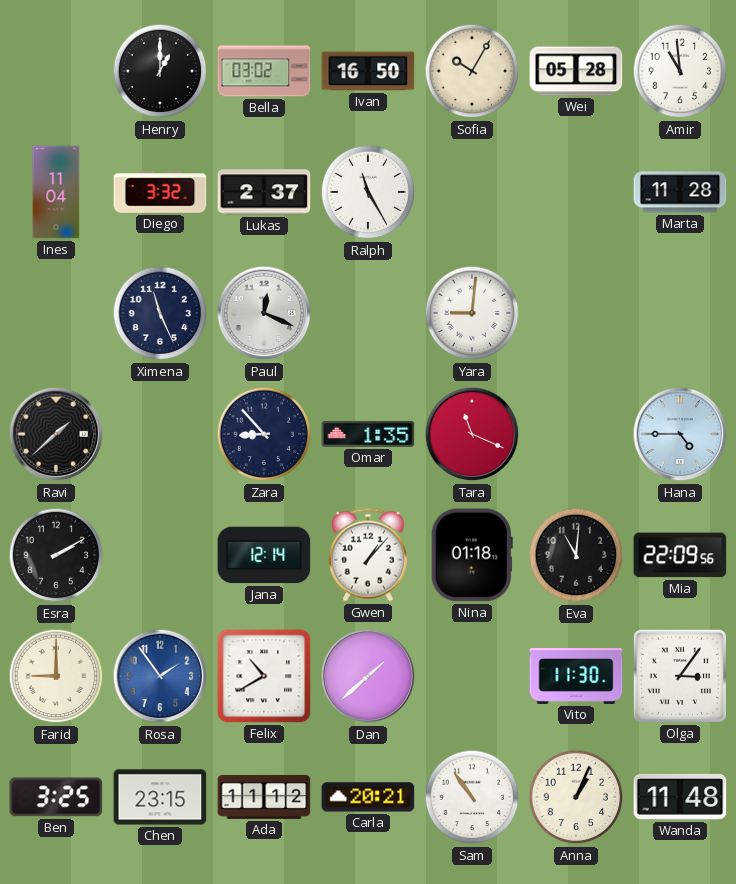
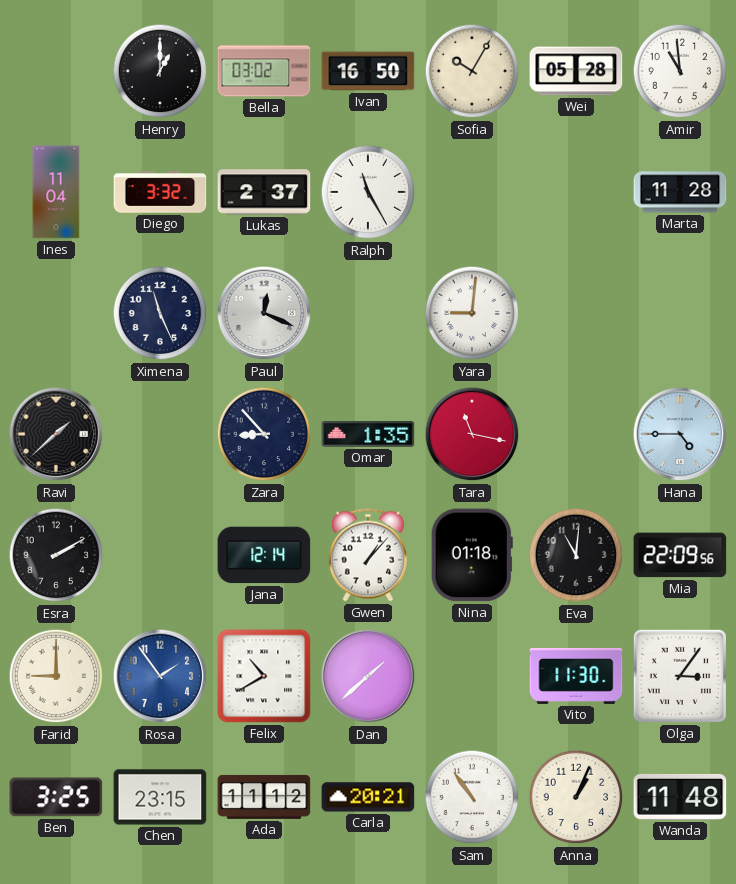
Tara: 11:19 -> 11:17 (472, 434)
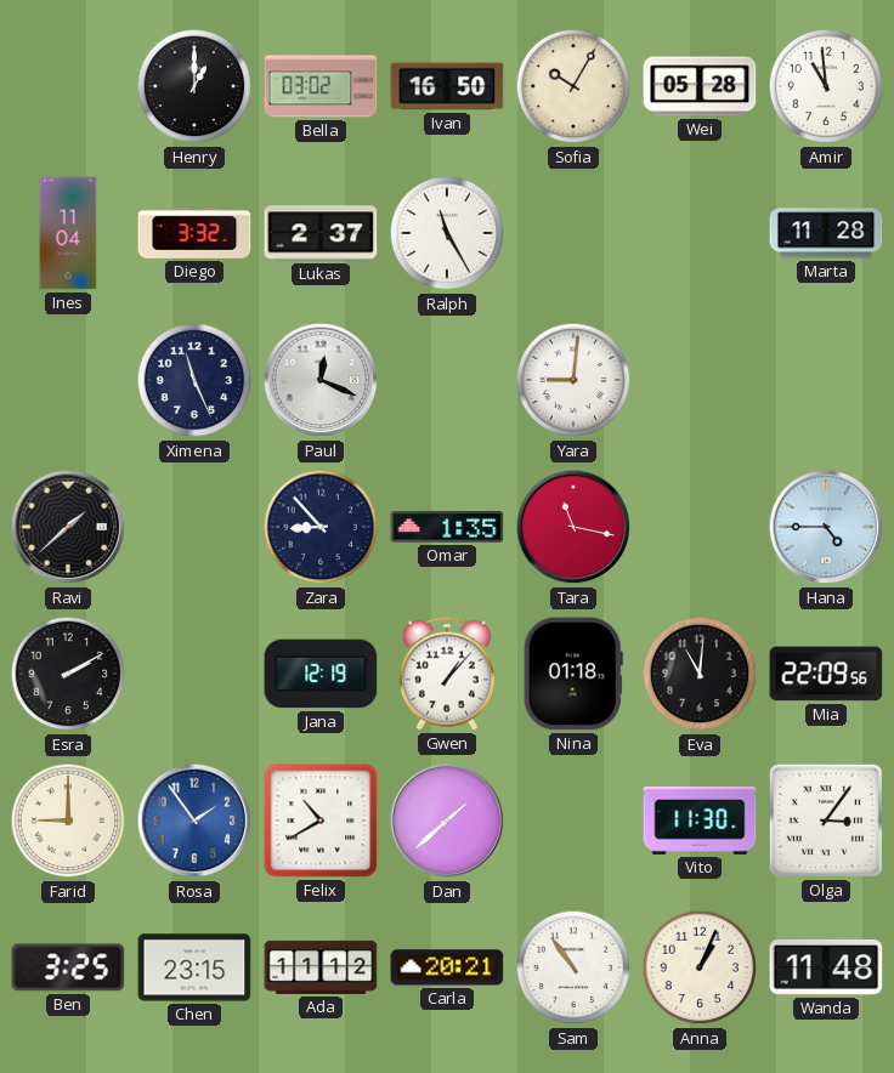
Jana: 12:14 -> 12:19 (321, 674)
